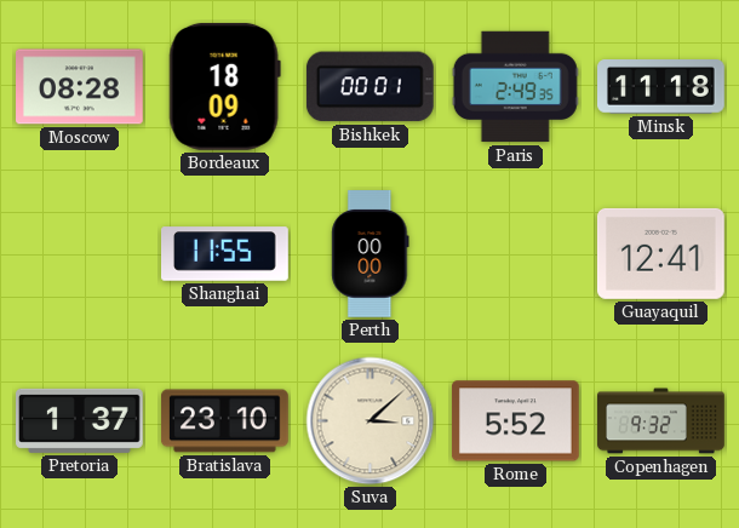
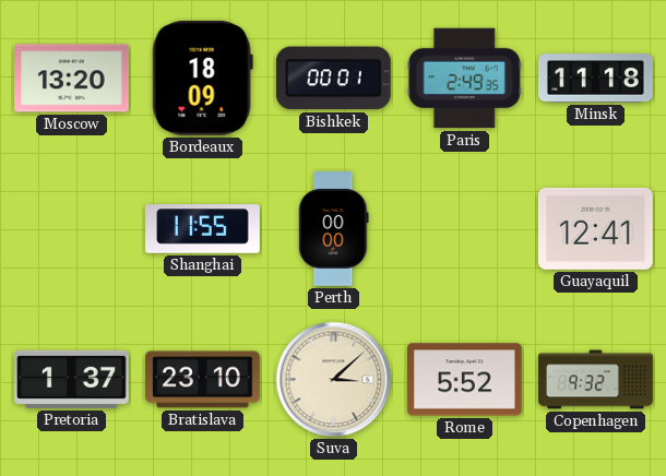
Moscow: 08:28 -> 13:20 (72, 79)
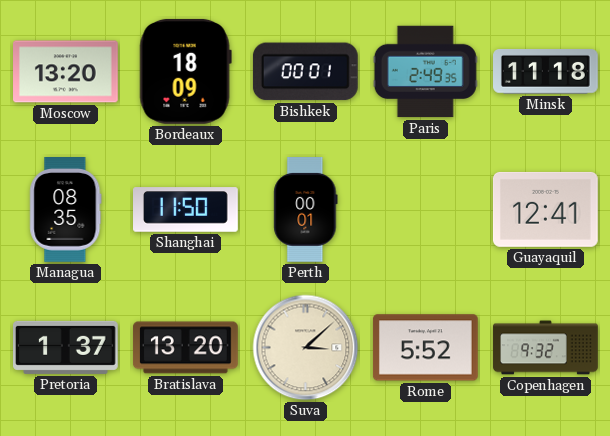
Managua: none -> 08:35 (66, 210)
Shanghai: 11:55 -> 11:50 (186, 210)
Perth: 00:00 -> 00:01 (306, 210)
Bratislava: 23:10 -> 13:20 (186, 348)
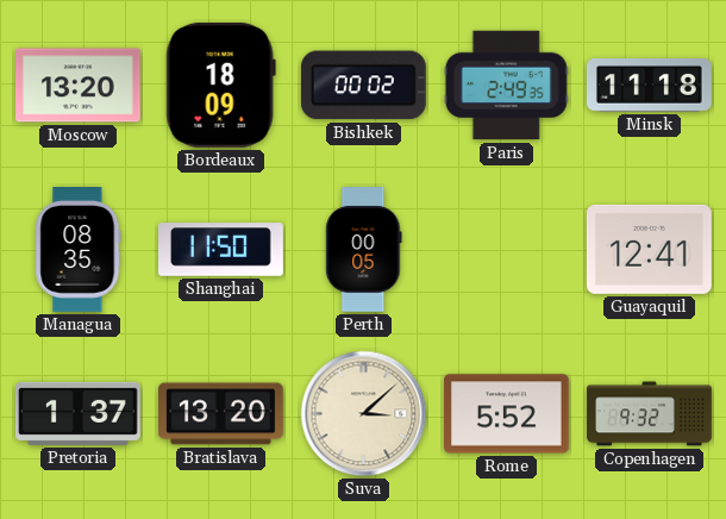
Bishkek: 00:01 -> 00:02 (363, 86)
Perth: 00:01 -> 00:05 (364, 250)
